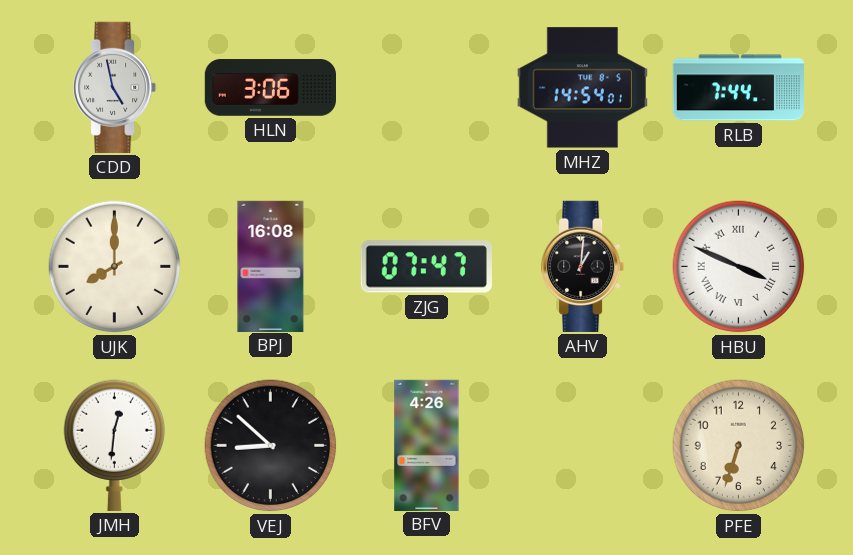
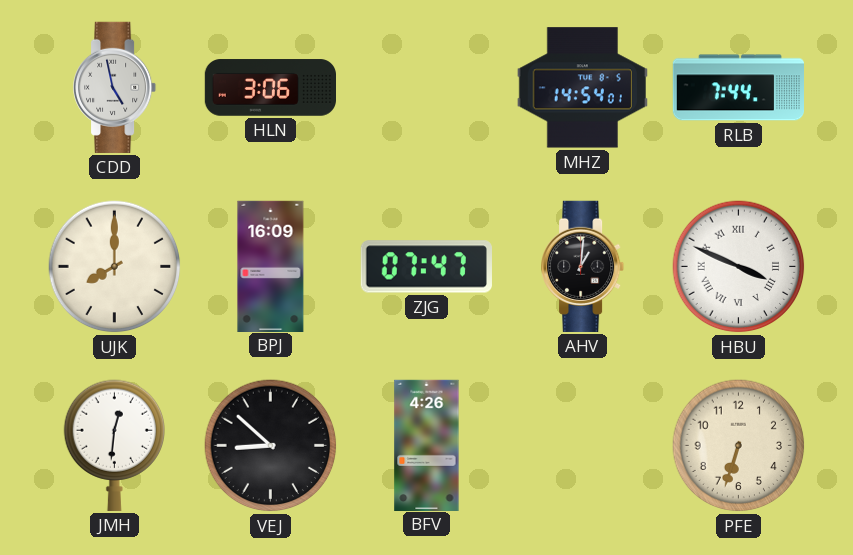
BPJ: 16:08 -> 16:09 (271, 266)
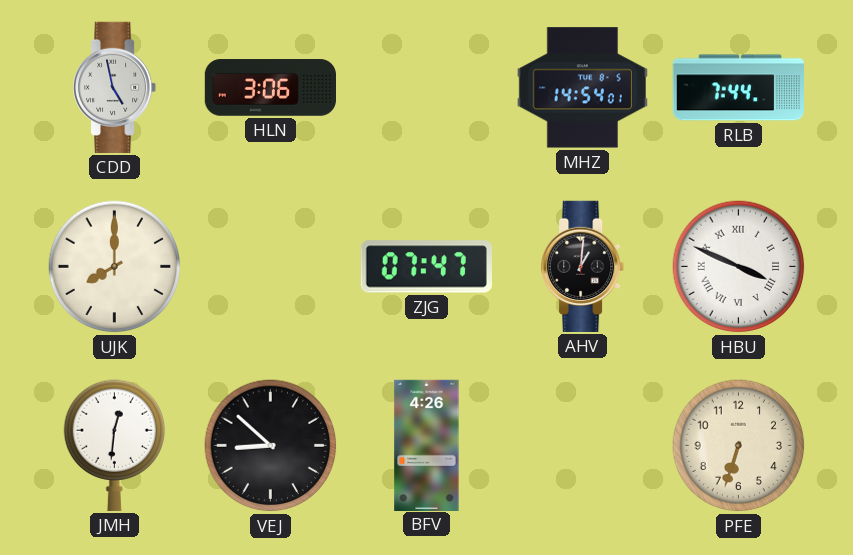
BPJ: 16:09 -> none (271, 266)
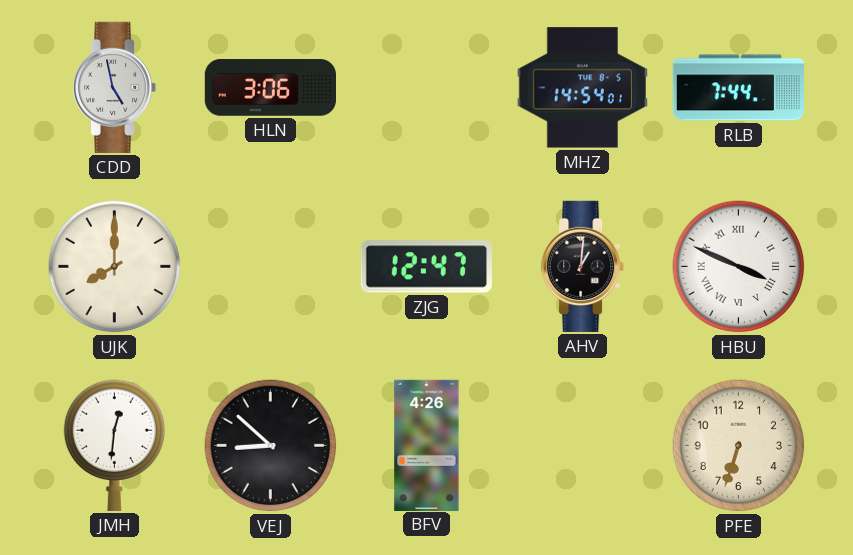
ZJG: 07:47 -> 12:47 (426, 267)
